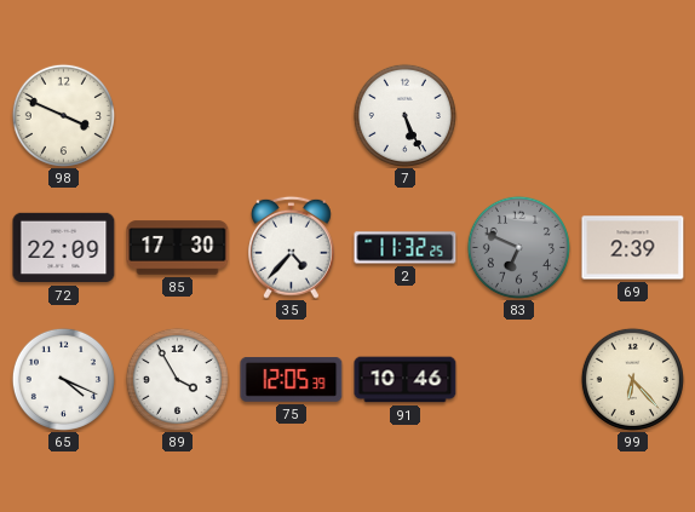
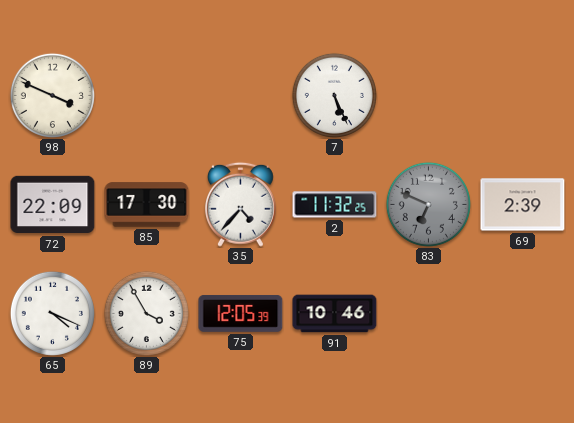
99: 6:23 -> none (632, 379)
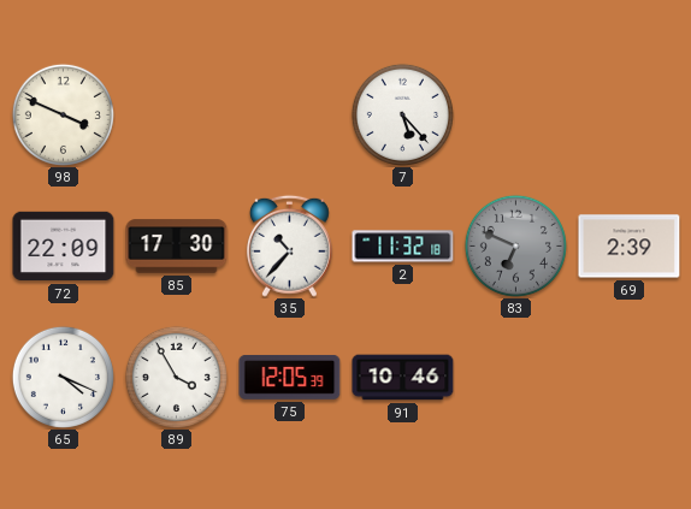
7: 5:26 -> 5:23 (402, 114)
35: 4:37 -> 10:37 (289, 245)
2: 11:32:25 -> 11:32:18 (403, 247)
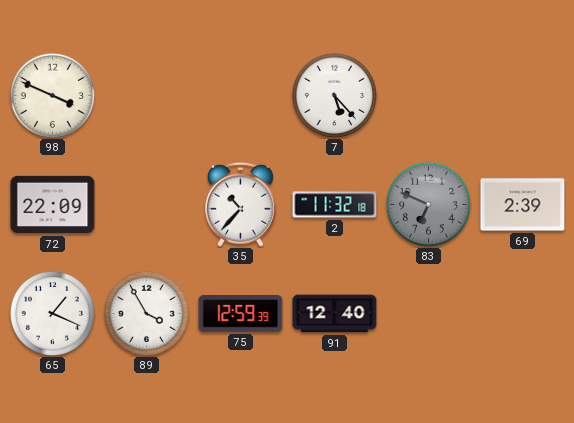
85: 17:30 -> none (177, 247)
65: 4:19 -> 1:19 (52, 313)
75: 12:05 -> 12:59 (241, 313)
91: 10:46 -> 12:40 (335, 314)
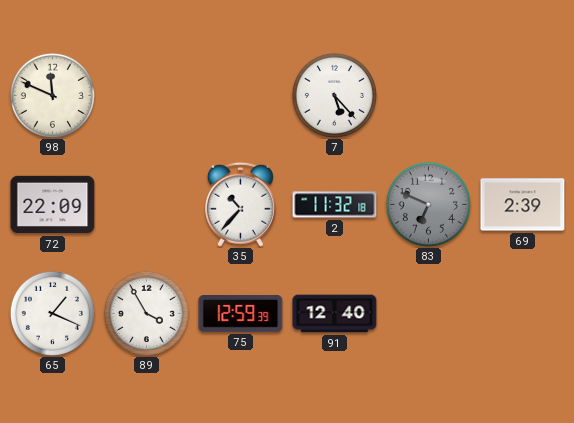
98: 3:49 -> 11:49 (52, 95)
